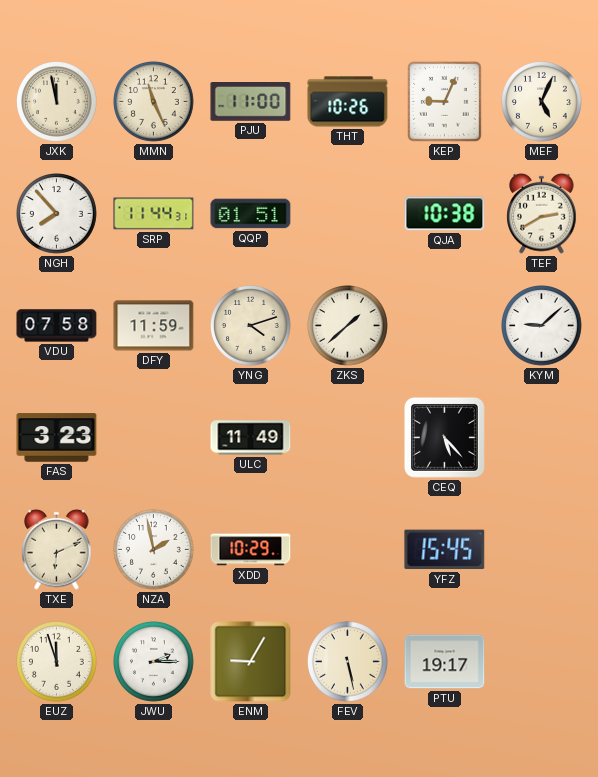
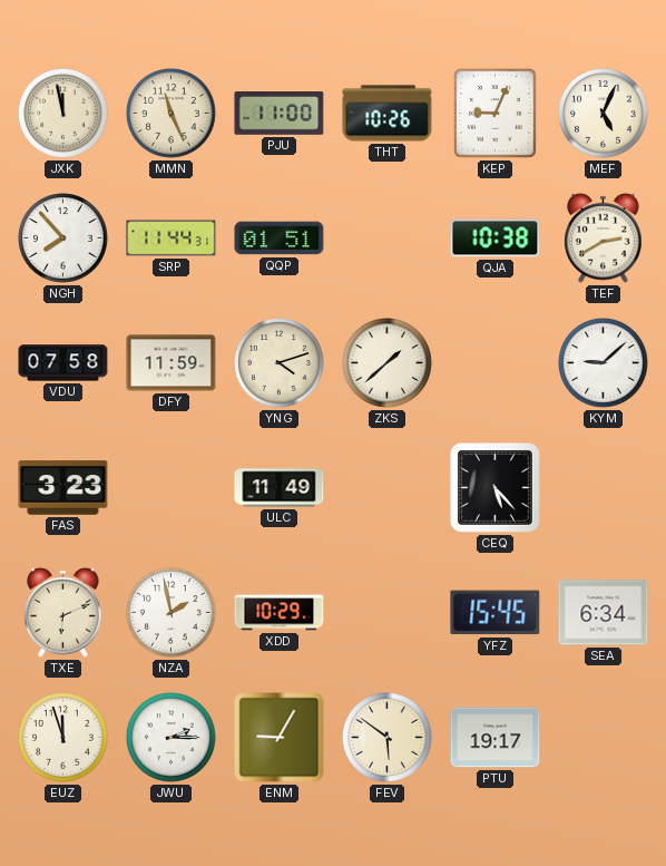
SEA: none -> 6:34 (604, 613)
FEV: 5:28 -> 5:51 (388, 738)
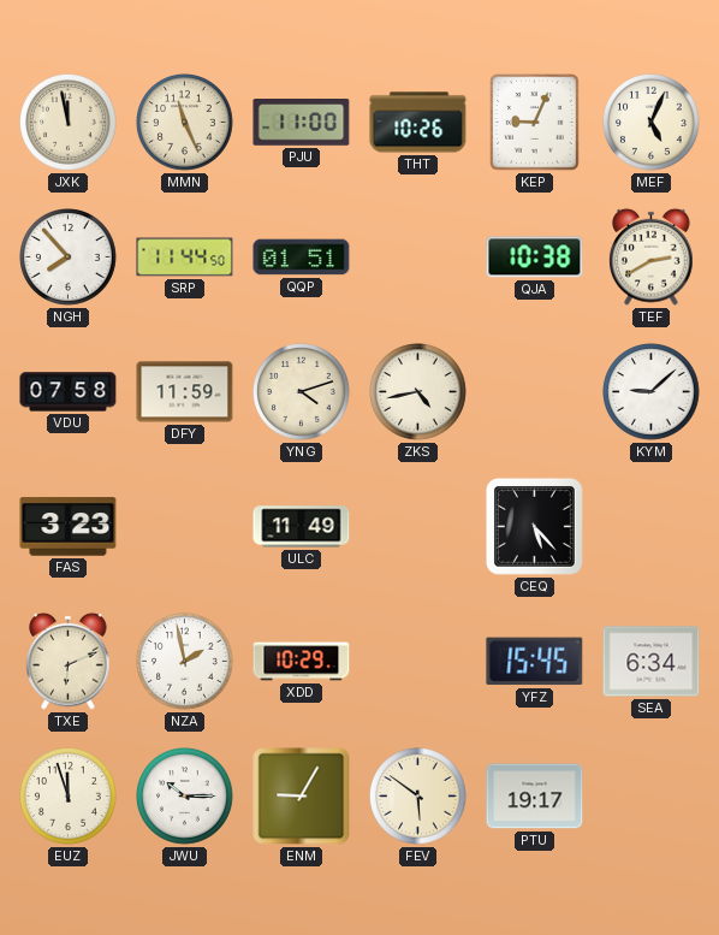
SRP: 11:44:31 -> 11:44:50 (185, 258)
ZKS: 1:38 -> 4:43 (418, 392)
JWU: 2:15 -> 10:15 (185, 797)
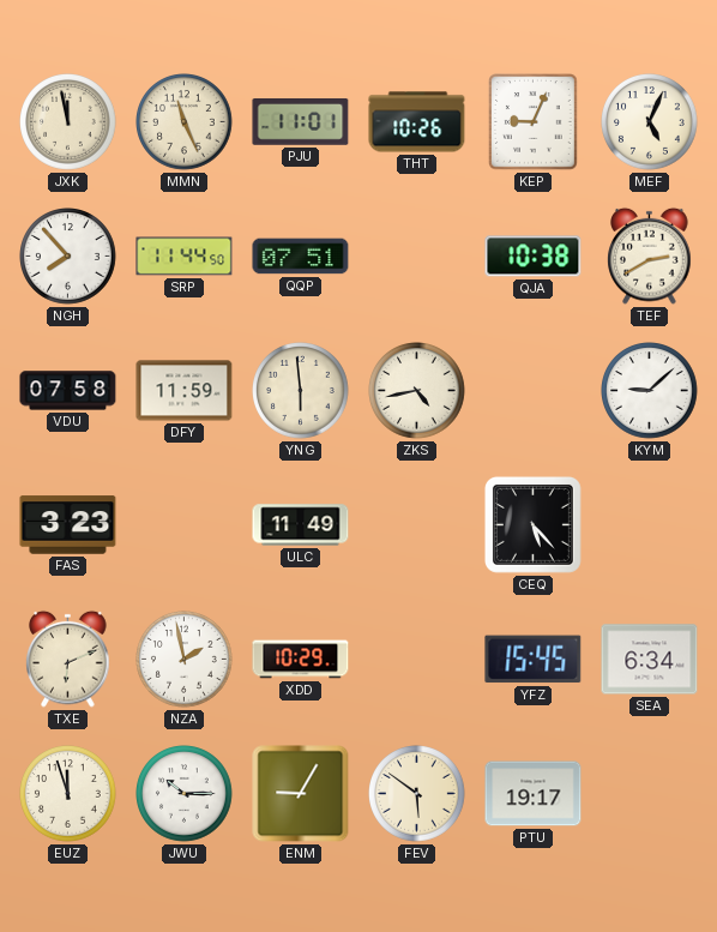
PJU: 11:00 -> 11:01 (301, 122)
QQP: 01:51 -> 07:51 (301, 257)
YNG: 4:12 -> 5:59 (301, 391)
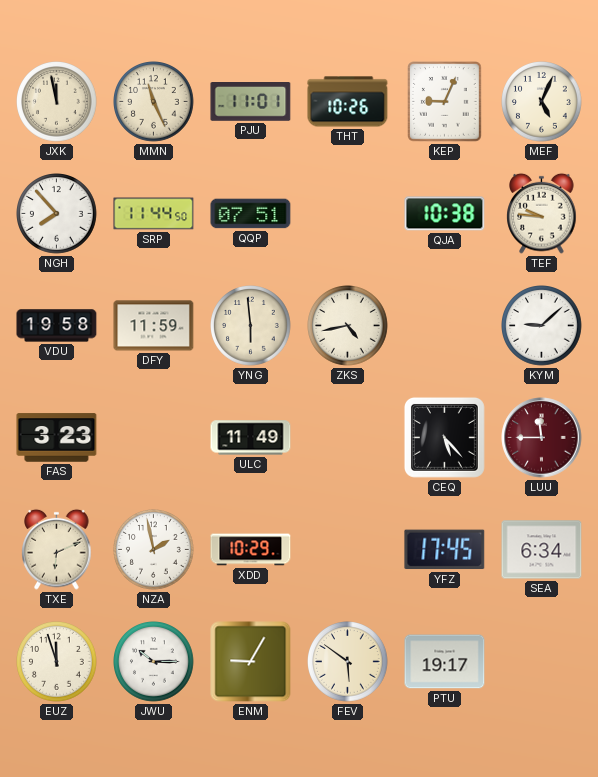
TEF: 2:40 -> 9:46 (542, 213)
VDU: 07:58 -> 19:58 (57, 326)
LUU: none -> 11:45 (542, 438)
YFZ: 15:45 -> 17:45 (445, 550)
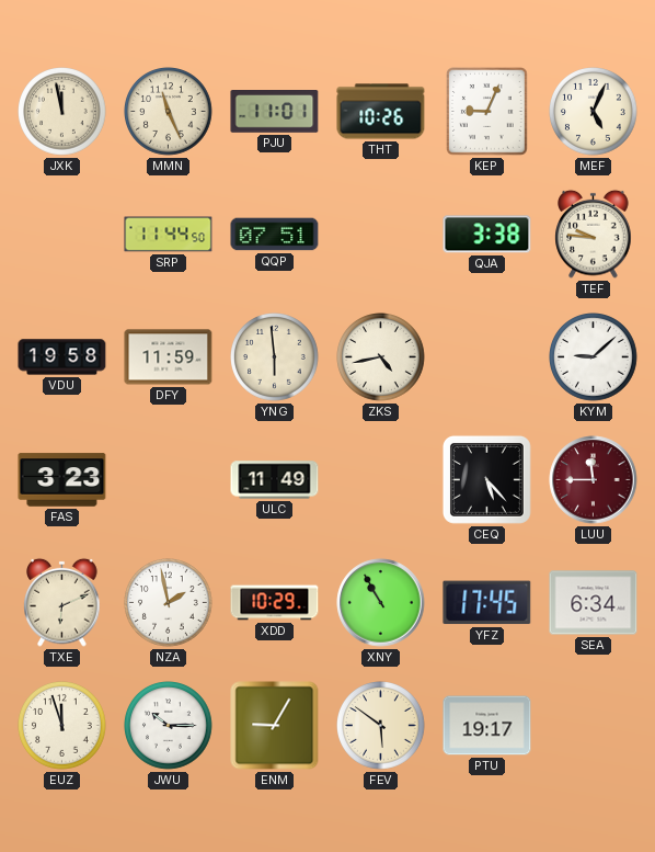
NGH: 7:53 -> none (57, 214)
QJA: 10:38 -> 3:38 (487, 235)
XNY: none -> 10:55 (381, 603)
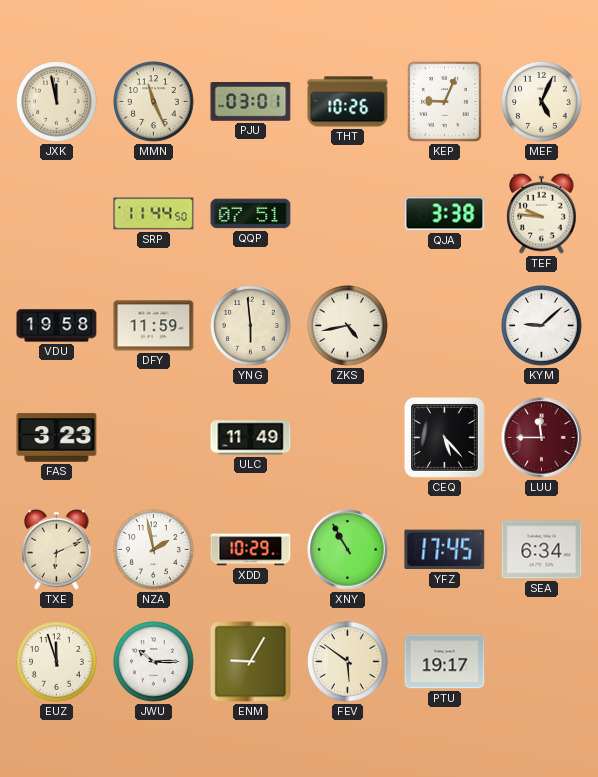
PJU: 11:01 -> 03:01 (251, 102)
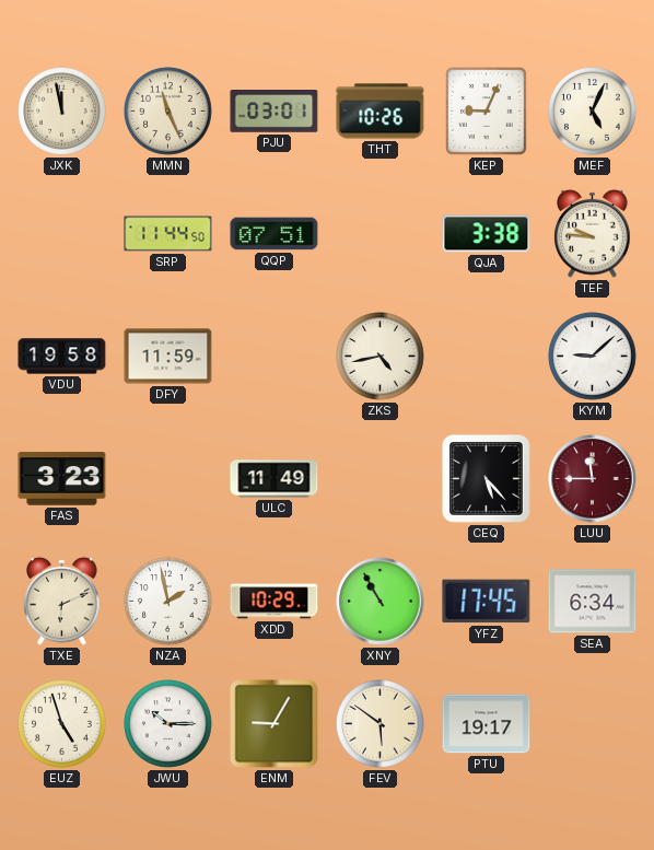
YNG: 5:59 -> none (251, 326)
EUZ: 11:57 -> 4:57 (62, 724)
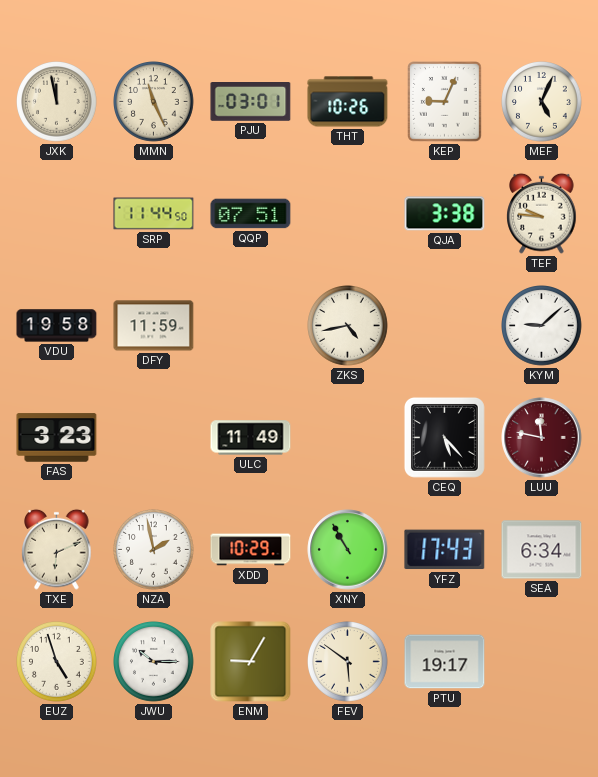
LUU: 11:45 -> 11:47 (542, 438)
YFZ: 17:45 -> 17:43 (445, 550)
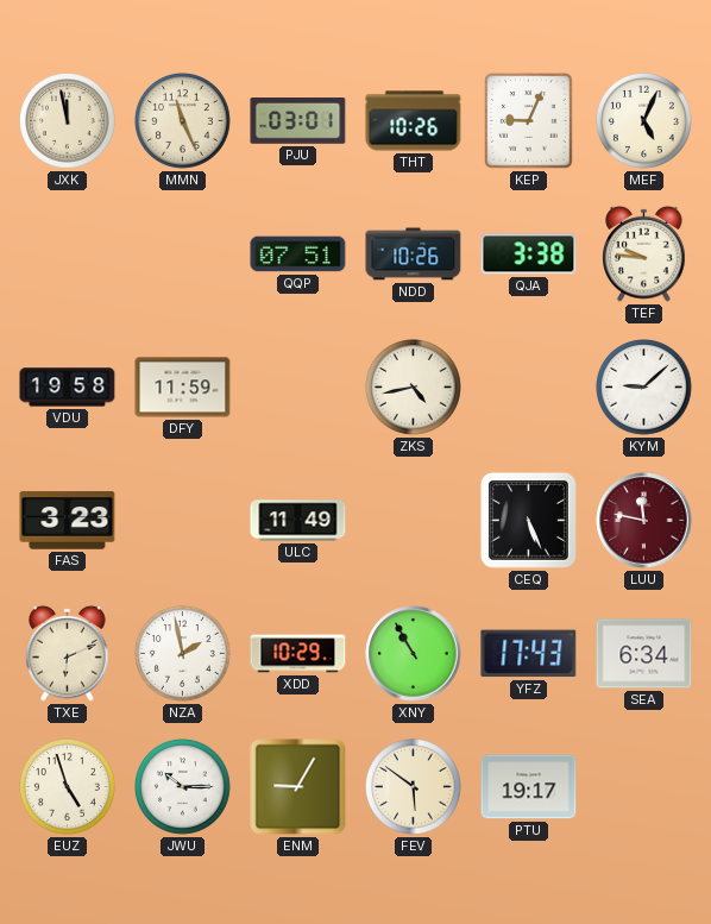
SRP: 11:44 -> none (154, 214)
NDD: none -> 10:26 (414, 254)
CEQ: 5:23 -> 5:26 (528, 520)
